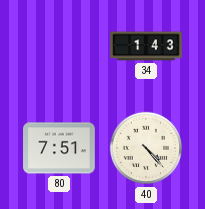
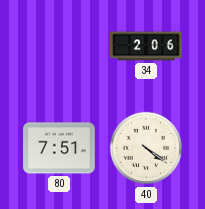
34: 1:43 -> 2:06 (146, 46)
40: 4:23 -> 4:21 (146, 148)
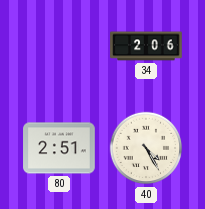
80: 7:51 -> 2:51 (59, 148)
40: 4:21 -> 4:25 (146, 148)
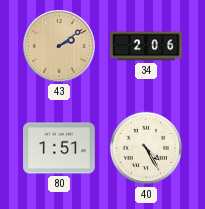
43: none -> 2:09 (60, 47)
80: 2:51 -> 1:51 (59, 148)
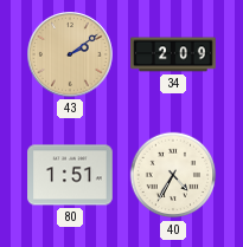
34: 2:06 -> 2:09 (173, 54)
40: 4:25 -> 4:35 (173, 175)
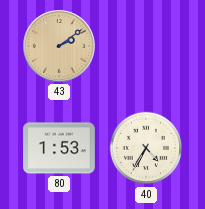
34: 2:09 -> none (173, 54)
80: 1:51 -> 1:53 (59, 148)
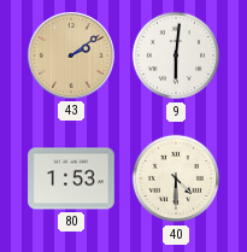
9: none -> 6:01 (176, 55)
40: 4:35 -> 4:30 (176, 178)
